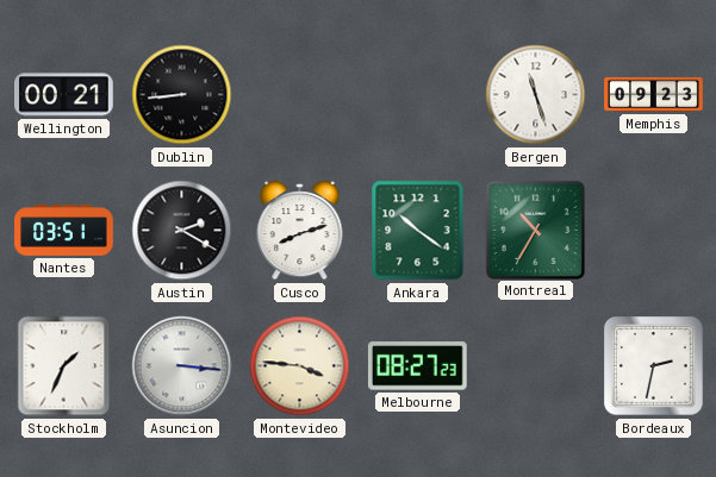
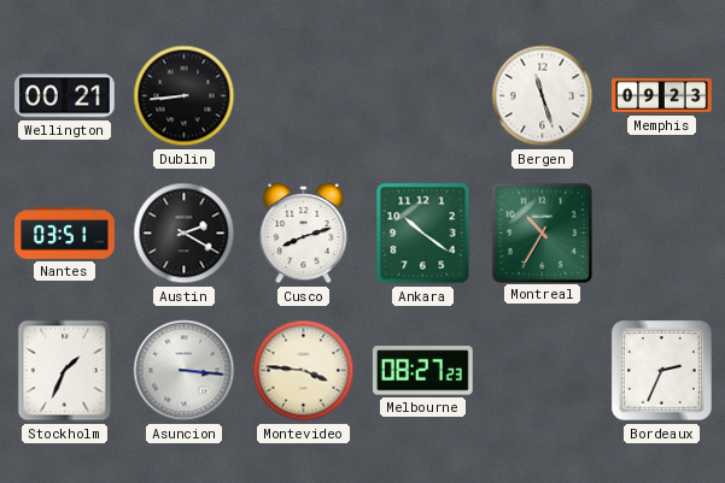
Bordeaux: 2:32 -> 2:34 (662, 371)
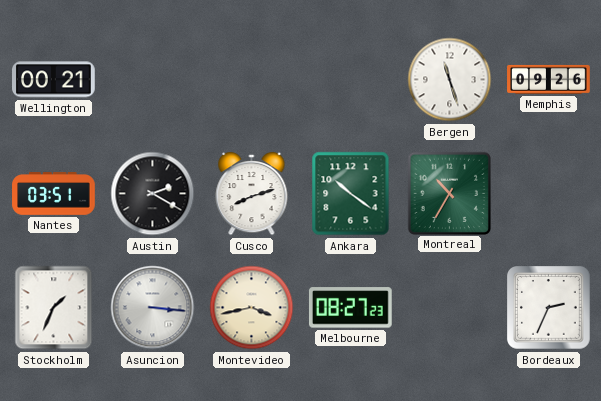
Dublin: 8:44 -> none (185, 96)
Memphis: 09:23 -> 09:26 (549, 79)
Montevideo: 3:46 -> 3:43 (252, 308)
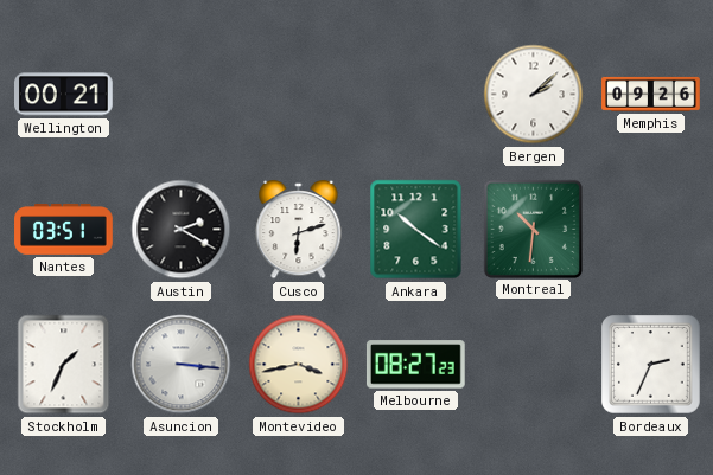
Bergen: 11:27 -> 2:08 (534, 95)
Cusco: 8:12 -> 6:12 (299, 230)
Montreal: 10:35 -> 10:31 (533, 229)
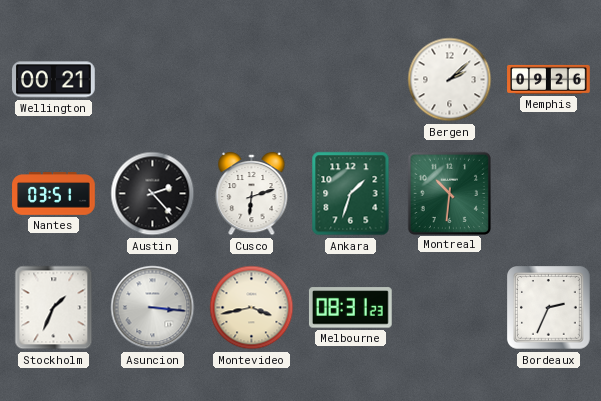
Austin: 2:20 -> 2:23 (153, 194)
Ankara: 10:21 -> 1:33 (351, 194)
Melbourne: 08:27 -> 08:31 (350, 308)
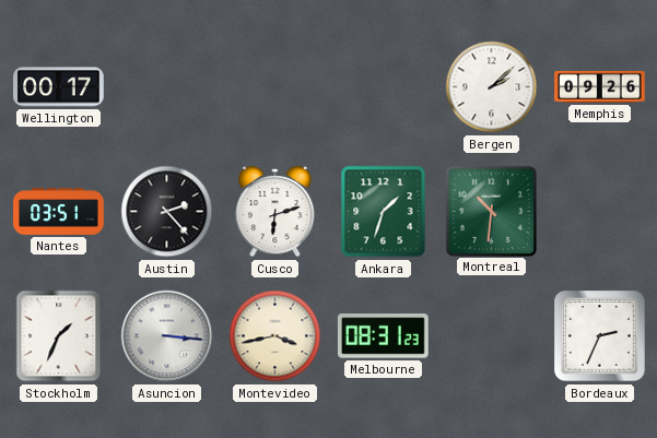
Wellington: 00:21 -> 00:17 (59, 87)
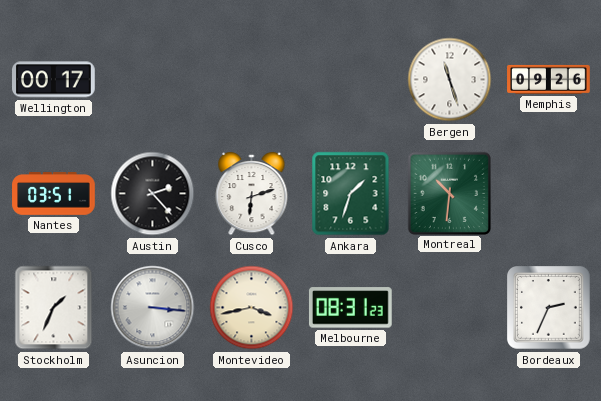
Bergen: 2:08 -> 11:27 (450, 80)
